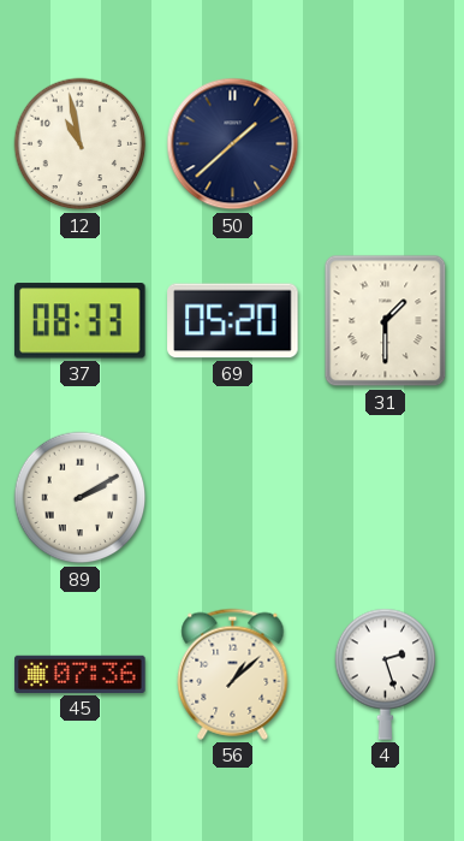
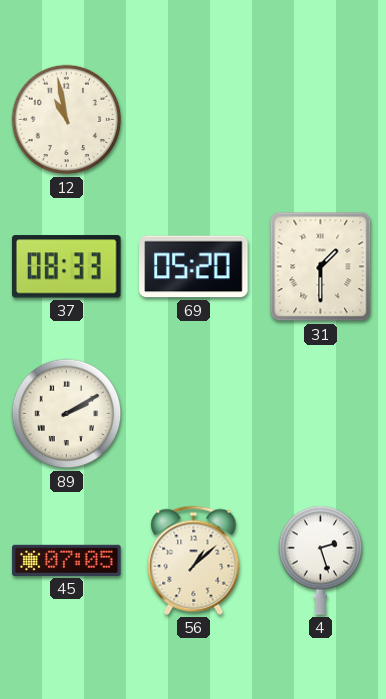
50: 1:38 -> none (233, 144)
45: 07:36 -> 07:05 (67, 560)
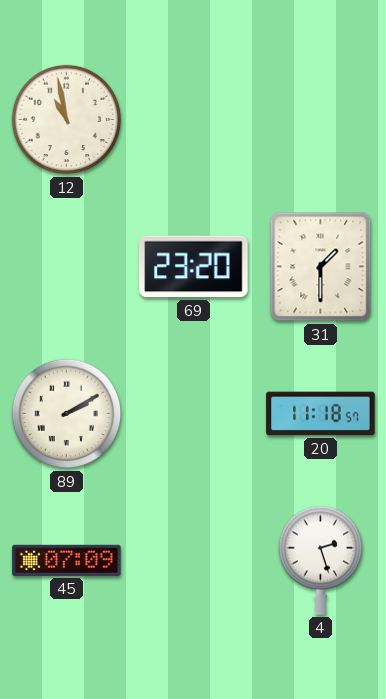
37: 08:33 -> none (67, 267)
69: 05:20 -> 23:20 (194, 267)
20: none -> 11:18 (321, 414)
45: 07:05 -> 07:09 (67, 560)
56: 1:08 -> none (194, 560)
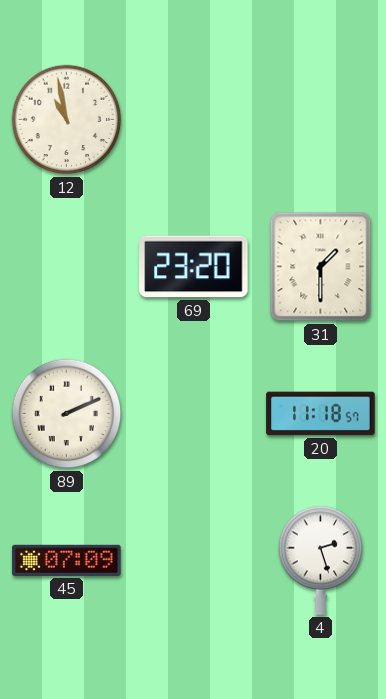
89: 2:10 -> 2:11 (67, 414)
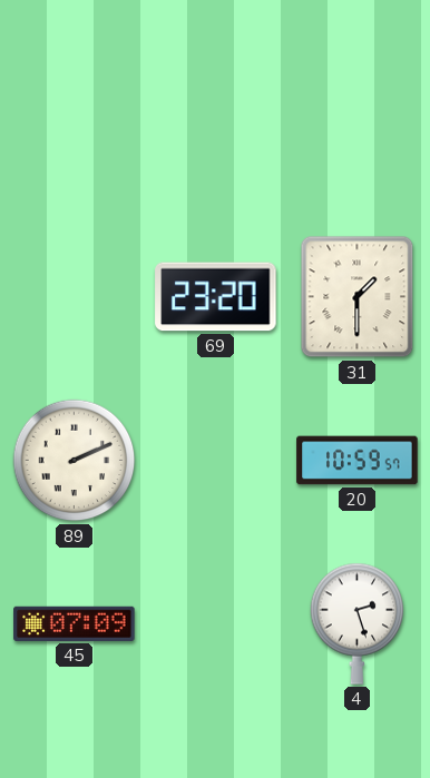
12: 10:58 -> none (67, 120)
20: 11:18 -> 10:59 (358, 461)
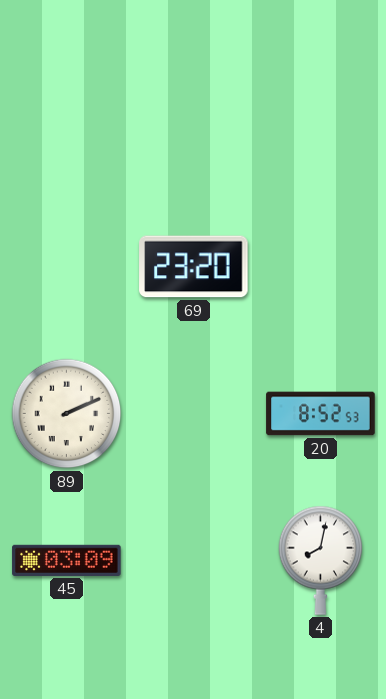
31: 1:30 -> none (358, 297)
20: 10:59 -> 8:52 (321, 414)
45: 07:09 -> 03:09 (67, 560)
4: 2:27 -> 8:02 (321, 560)
